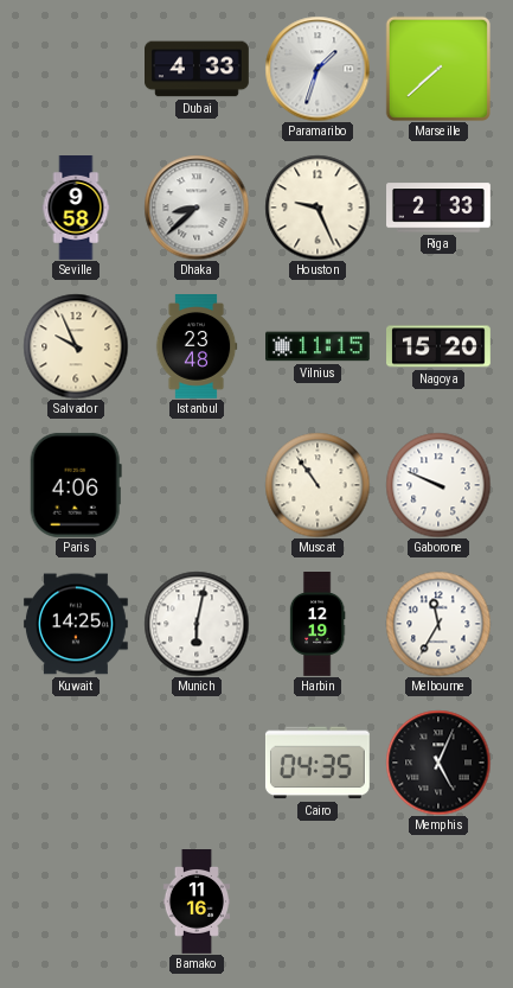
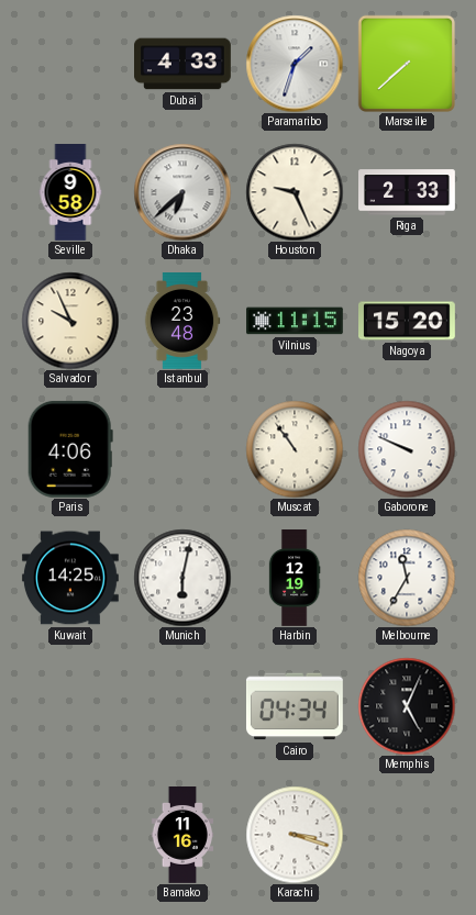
Dhaka: 8:38 -> 6:38 (182, 192)
Cairo: 04:35 -> 04:34 (295, 706)
Karachi: none -> 3:18 (295, 835)
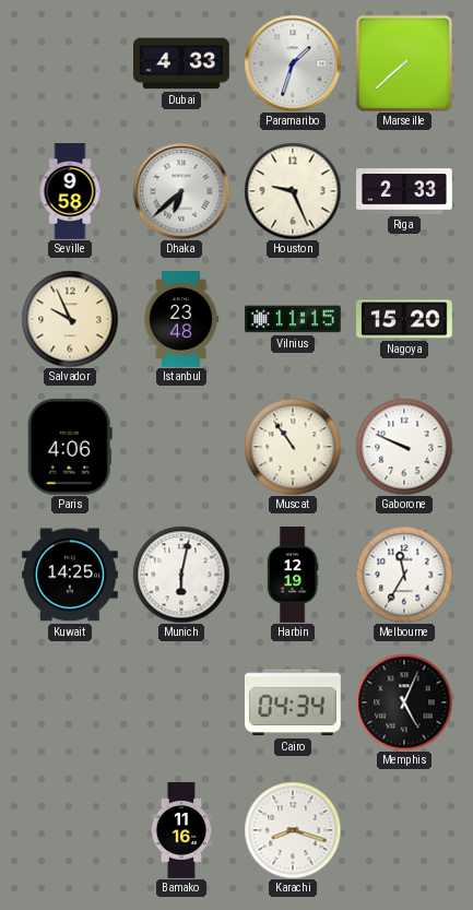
Karachi: 3:18 -> 8:18 (293, 830)
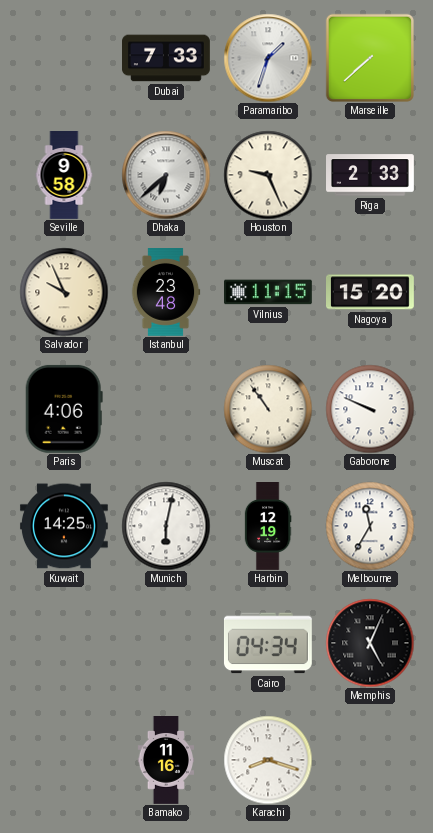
Dubai: 4:33 -> 7:33 (167, 58)
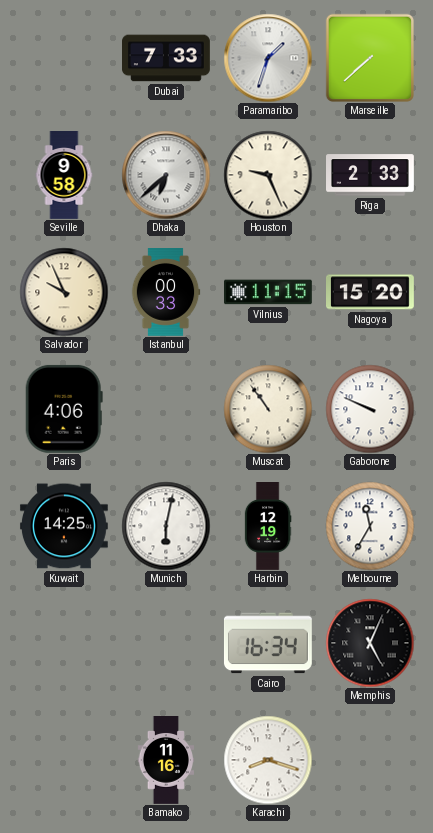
Istanbul: 23:48 -> 00:33 (166, 293)
Cairo: 04:34 -> 16:34 (268, 643)
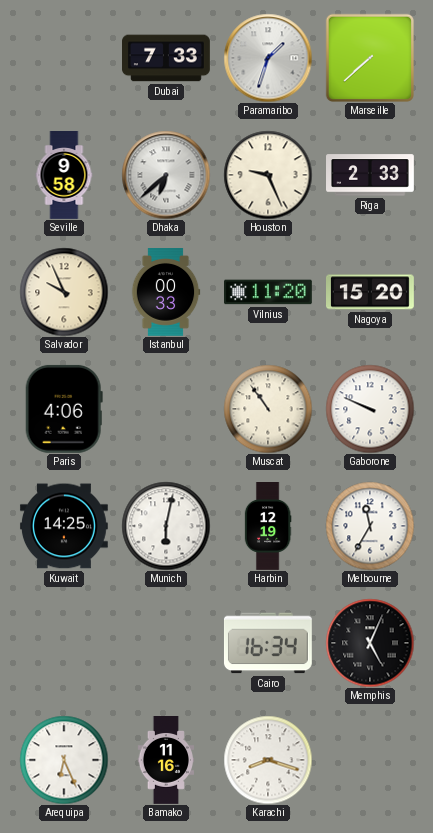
Vilnius: 11:15 -> 11:20 (269, 292)
Arequipa: none -> 6:26 (64, 760)
